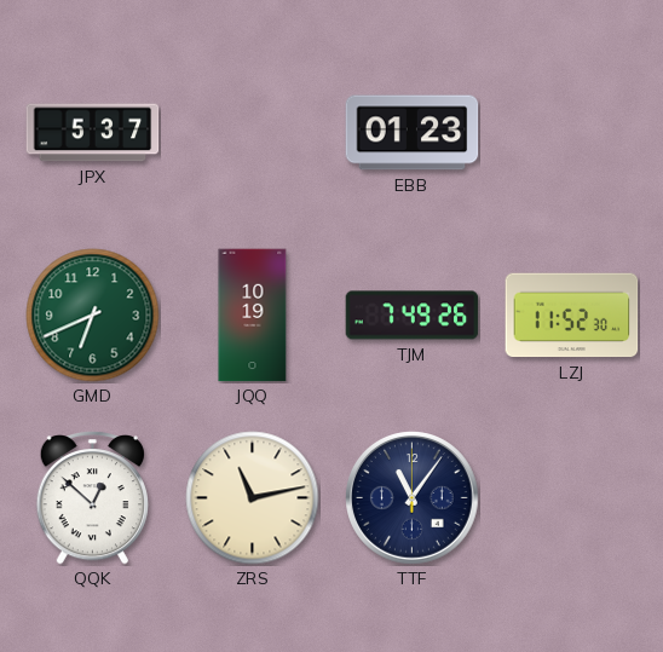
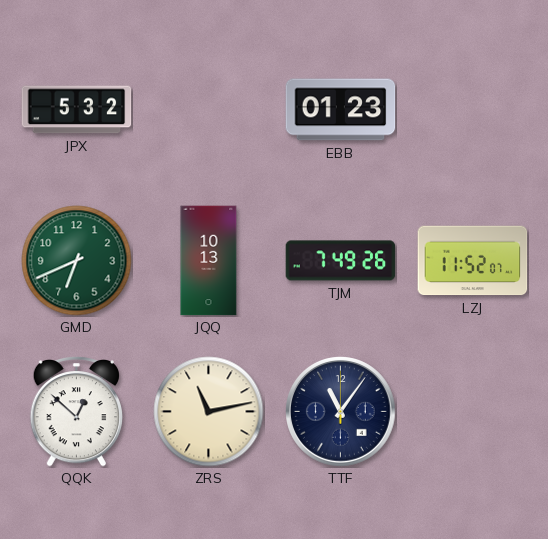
JPX: 5:37 -> 5:32 (77, 110)
JQQ: 10:19 -> 10:13 (209, 261)
LZJ: 11:52:30 -> 11:52:07 (473, 261)
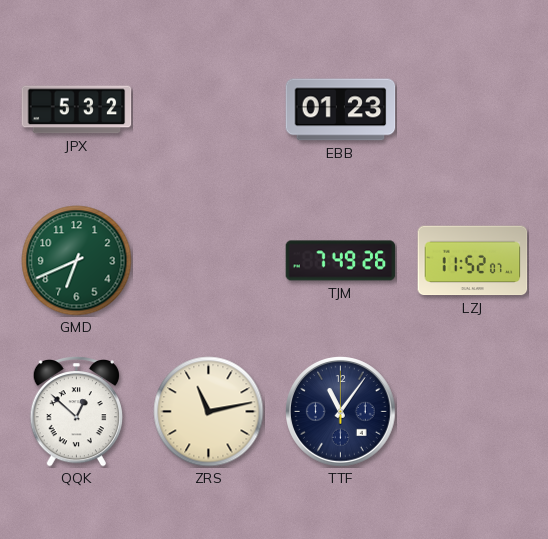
JQQ: 10:13 -> none (209, 261)
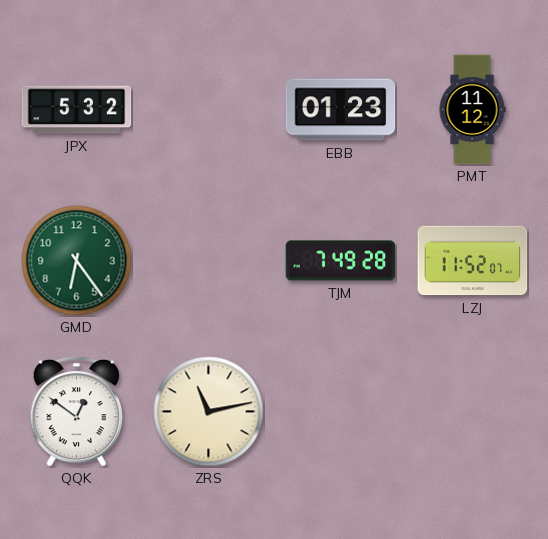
PMT: none -> 11:12 (472, 110)
GMD: 6:41 -> 6:24 (77, 261)
TJM: 7:49:26 -> 7:49:28 (341, 261)
QQK: 12:52 -> 12:51 (76, 412)
TTF: 11:06 -> none (341, 412)
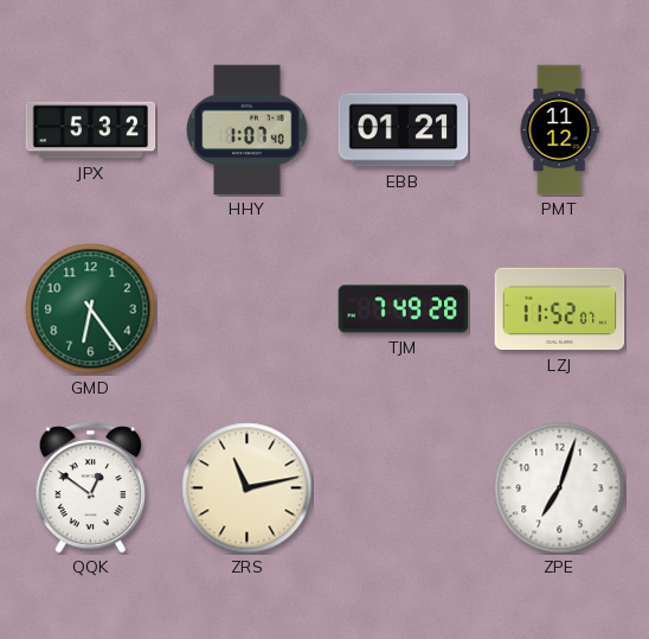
HHY: none -> 1:07 (248, 130)
EBB: 01:23 -> 01:21 (404, 130)
ZPE: none -> 7:03 (560, 488)
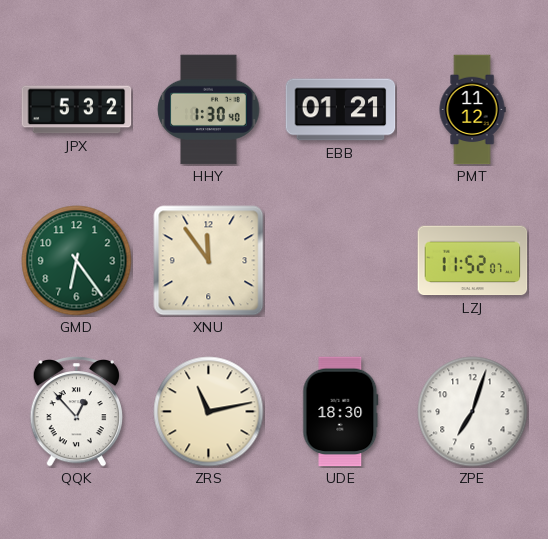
HHY: 1:07 -> 1:30 (209, 110)
XNU: none -> 11:54 (209, 261)
TJM: 7:49 -> none (404, 309)
QQK: 12:51 -> 12:53 (76, 412)
UDE: none -> 18:30 (341, 412)
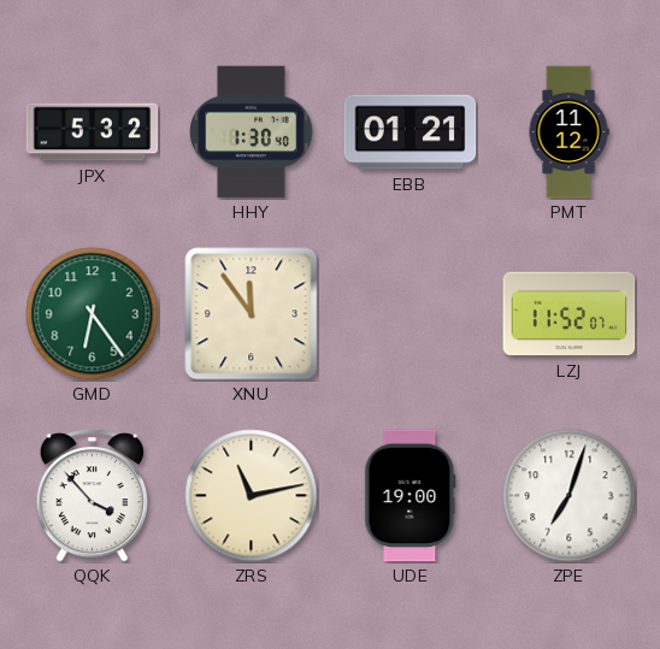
QQK: 12:53 -> 3:53 (92, 496)
UDE: 18:30 -> 19:00 (411, 496)
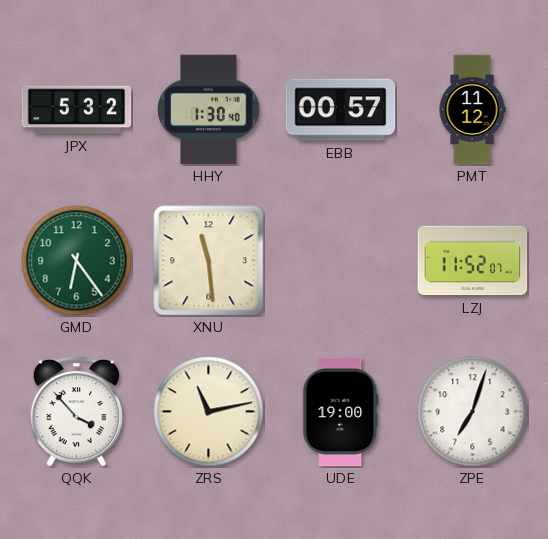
EBB: 01:21 -> 00:57 (341, 110)
XNU: 11:54 -> 11:29 (209, 261)
